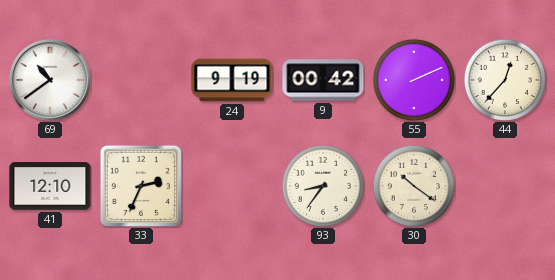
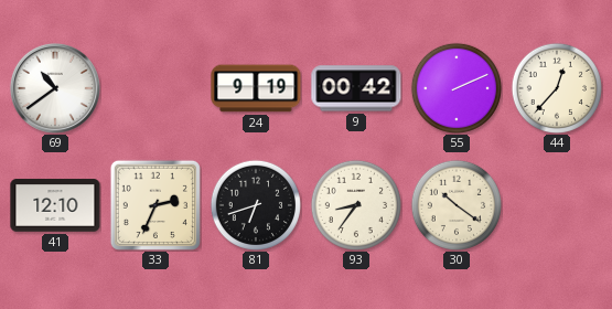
81: none -> 6:42 (255, 204)
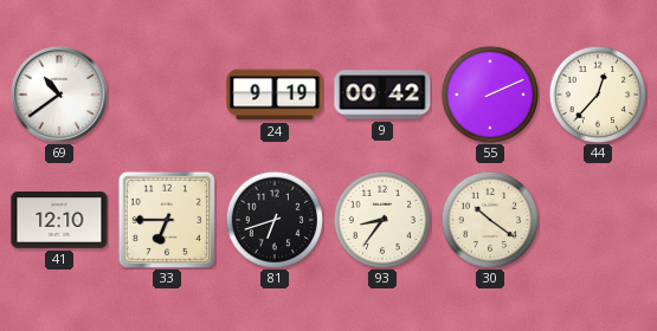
33: 2:34 -> 6:45 (167, 220)
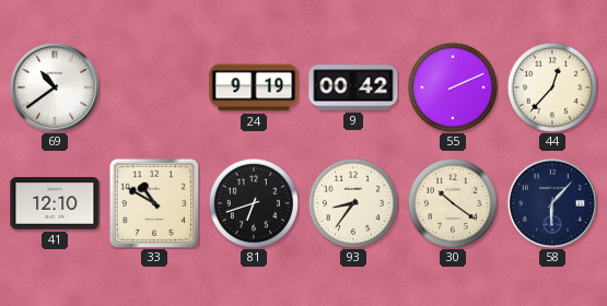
33: 6:45 -> 10:50 (154, 203)
58: none -> 6:07 (552, 203)
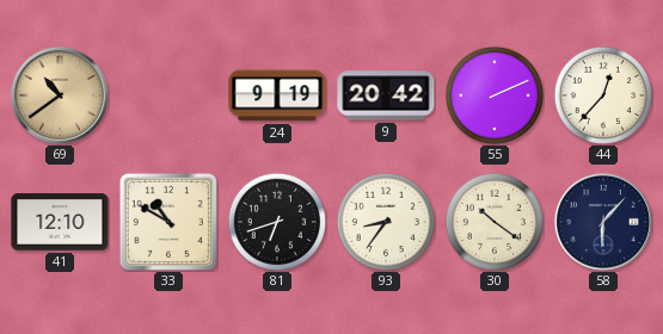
69 dial: white -> champagne (60, 95)
9: 00:42 -> 20:42 (386, 95)
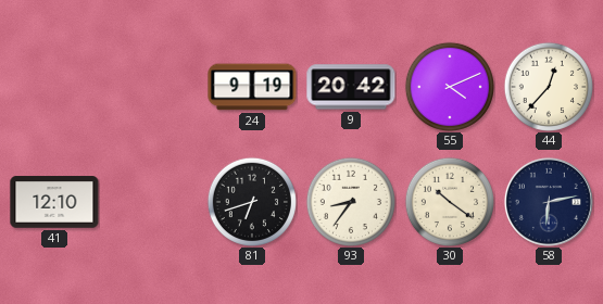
69: 10:39 -> none (60, 95)
55: 2:11 -> 4:11 (449, 86)
33: 10:50 -> none (168, 222)
58: 6:07 -> 6:13 (549, 202)
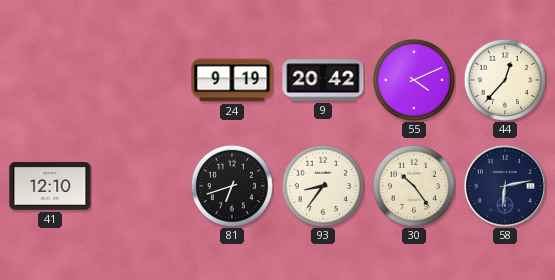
30: 10:21 -> 10:24 (413, 185)
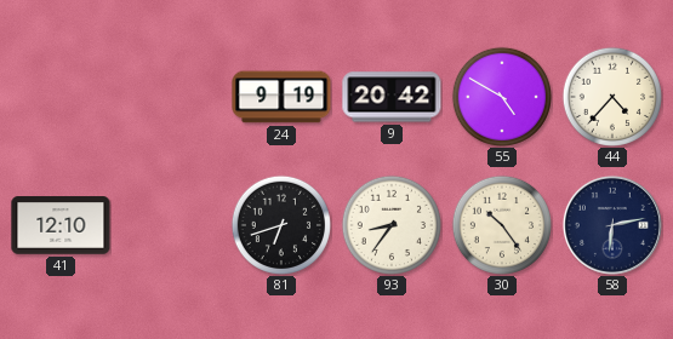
55: 4:11 -> 4:50 (501, 96)
44: 12:37 -> 4:37 (611, 96)
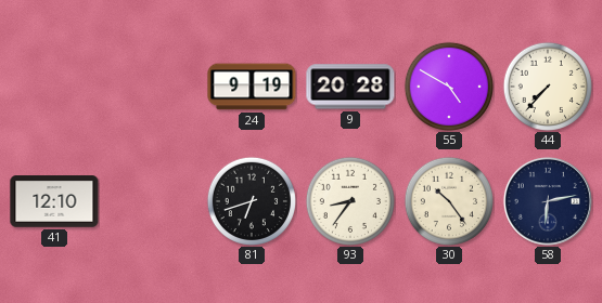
9: 20:42 -> 20:28 (350, 87)
44: 4:37 -> 7:37 (547, 85)
